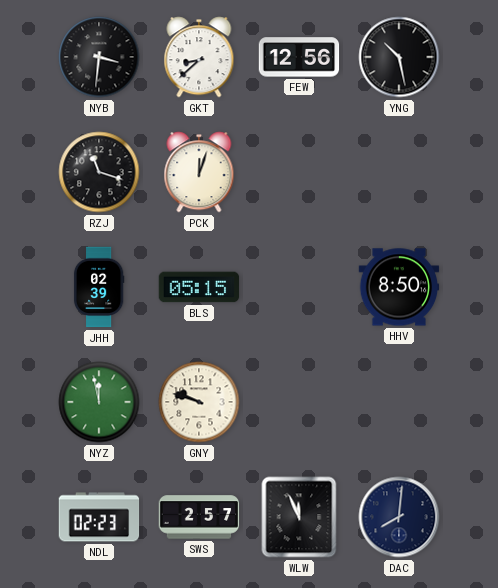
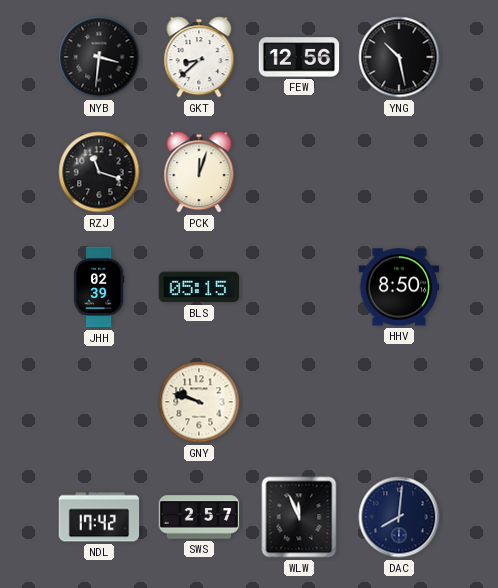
NYZ: 11:58 -> none (99, 402)
NDL: 02:23 -> 17:42 (99, 517)
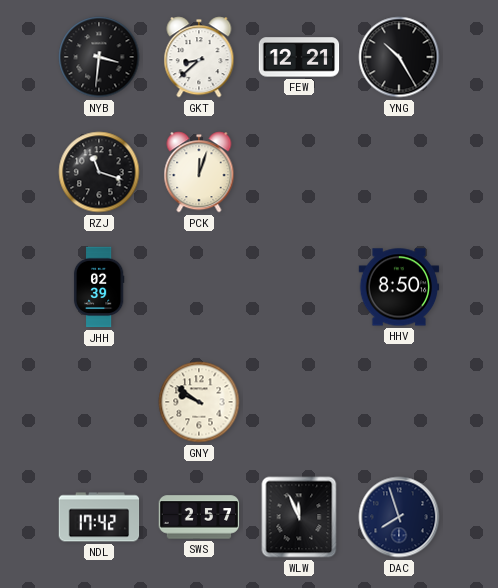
FEW: 12:56 -> 12:21 (299, 57)
YNG: 10:28 -> 10:25 (399, 57)
BLS: 05:15 -> none (199, 287)
GNY: 9:48 -> 9:51 (199, 402)
DAC: 8:01 -> 7:57 (399, 517)
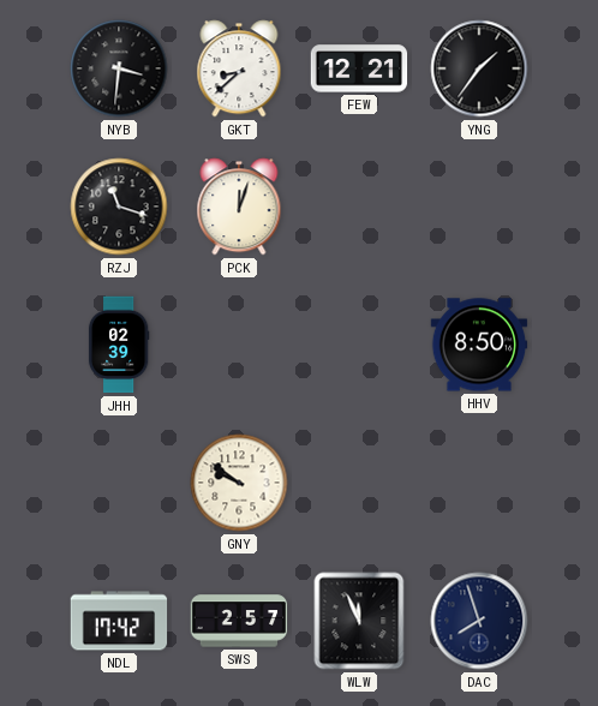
YNG: 10:25 -> 1:36 (479, 68)
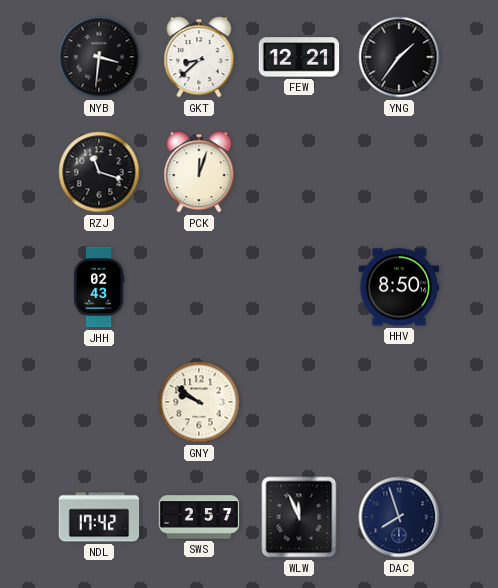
JHH: 02:39 -> 02:43 (99, 287)
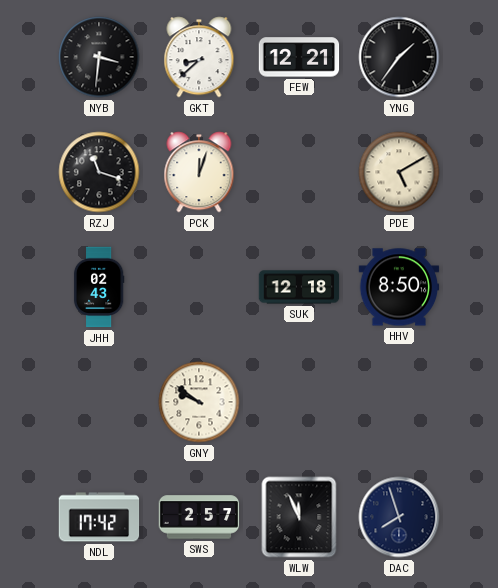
PDE: none -> 5:10 (399, 172)
SUK: none -> 12:18 (299, 287)
